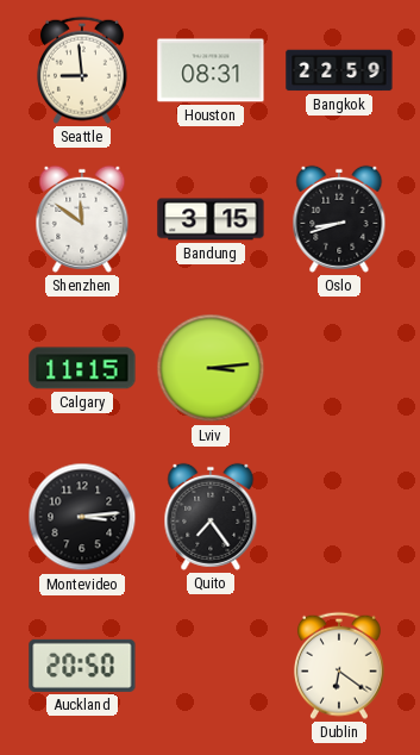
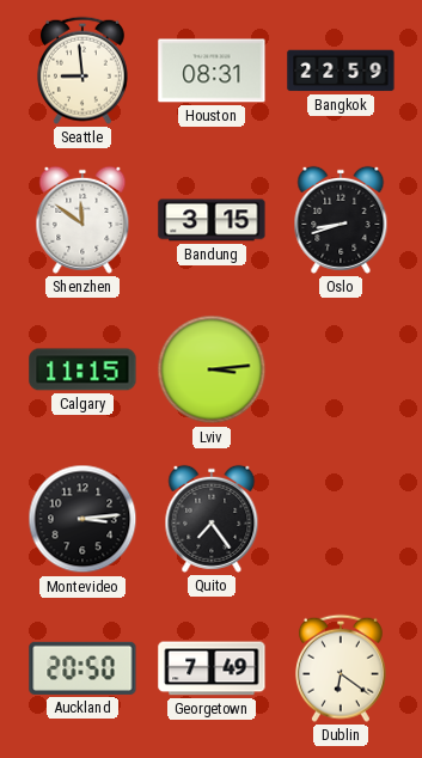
Georgetown: none -> 7:49 (212, 668)
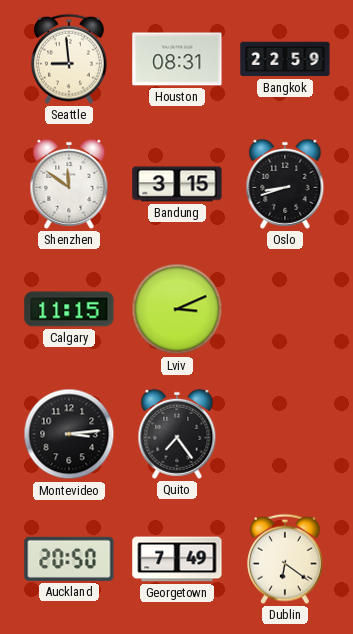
Lviv: 3:14 -> 3:11 (177, 309)
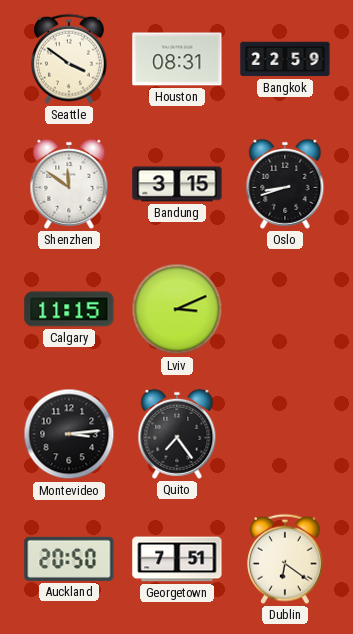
Seattle: 8:59 -> 3:51 (69, 59)
Georgetown: 7:49 -> 7:51 (177, 559)
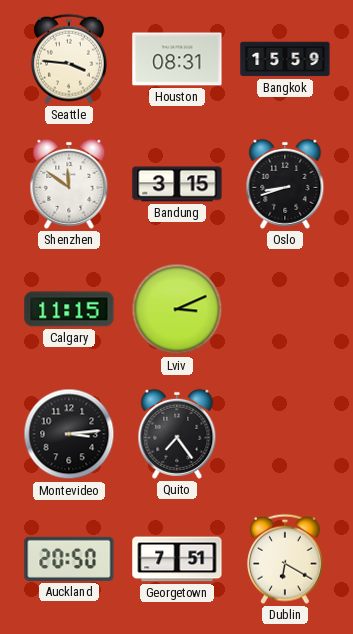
Seattle: 3:51 -> 3:46 (69, 59)
Bangkok: 22:59 -> 15:59 (285, 59)
Dublin: 6:21 -> 6:20 (285, 559)
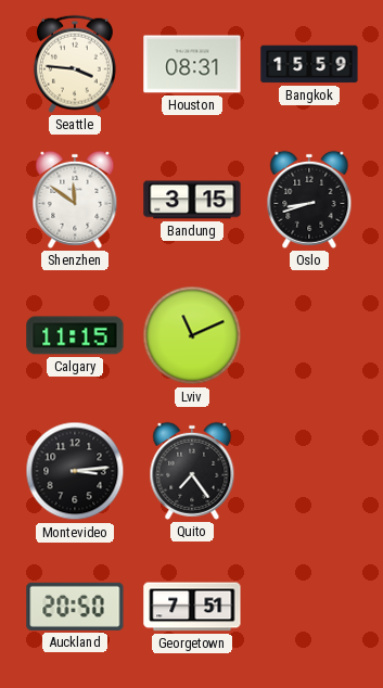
Lviv: 3:11 -> 11:11 (192, 335)
Dublin: 6:20 -> none (285, 559)
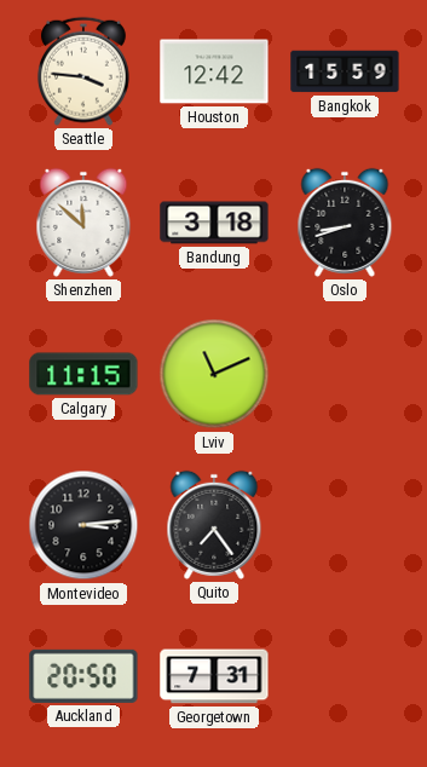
Houston: 08:31 -> 12:42 (214, 71)
Shenzhen: 11:51 -> 11:52 (83, 223)
Bandung: 3:15 -> 3:18 (214, 223)
Georgetown: 7:51 -> 7:31 (214, 676)
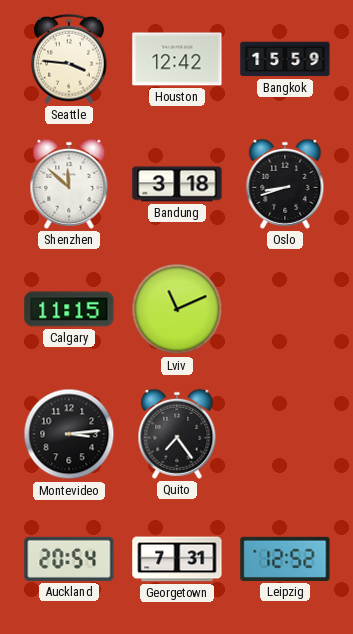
Auckland: 20:50 -> 20:54 (69, 559)
Leipzig: none -> 12:52 (285, 559)
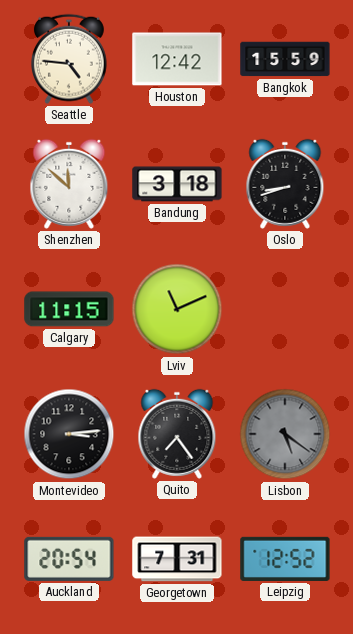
Seattle: 3:46 -> 4:46 (69, 59)
Lisbon: none -> 5:21 (285, 434)
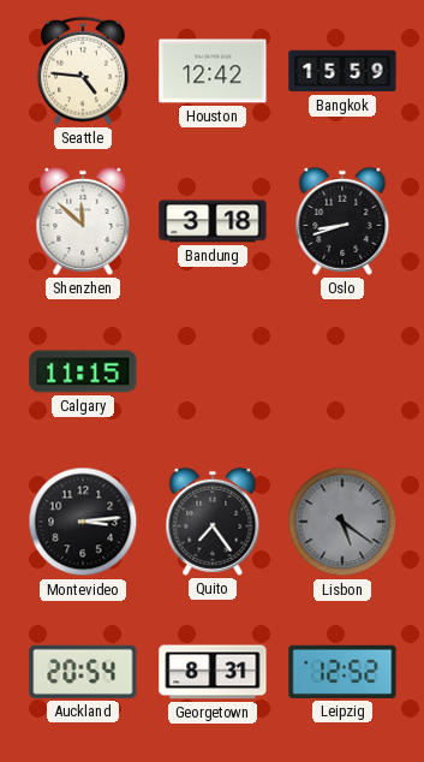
Lviv: 11:11 -> none (177, 309)
Georgetown: 7:31 -> 8:31 (213, 672)
